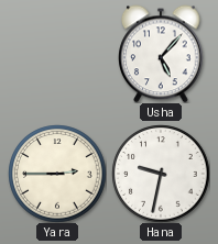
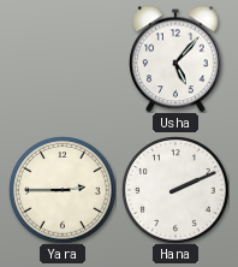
Hana: 9:32 -> 2:11 (175, 190)
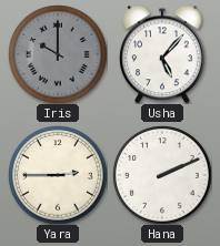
Iris: none -> 10:00 (58, 54)
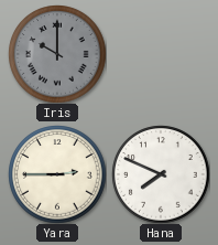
Usha: 5:07 -> none (162, 54)
Hana: 2:11 -> 7:49 (161, 174)
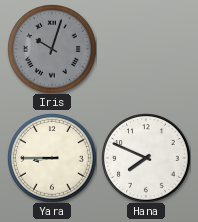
Iris: 10:00 -> 10:03 (52, 49)
Yara: 2:45 -> 8:45 (52, 158)
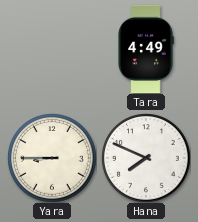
Iris: 10:03 -> none (52, 49)
Tara: none -> 4:49 (146, 49)
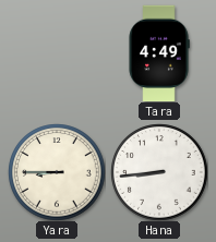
Hana: 7:49 -> 8:44 (159, 172)
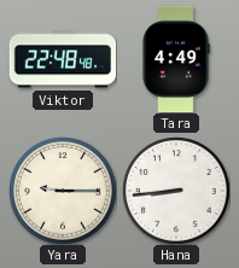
Viktor: none -> 22:48 (63, 59)
Yara: 8:45 -> 9:15 (63, 191)
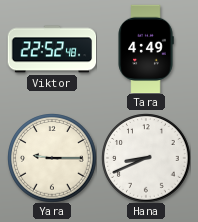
Viktor: 22:48 -> 22:52 (52, 49)
Hana: 8:44 -> 8:41 (146, 158)
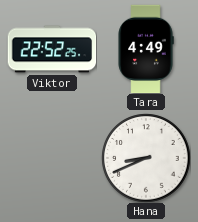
Viktor: 22:52:48 -> 22:52:25 (52, 49)
Yara: 9:15 -> none (52, 158)
